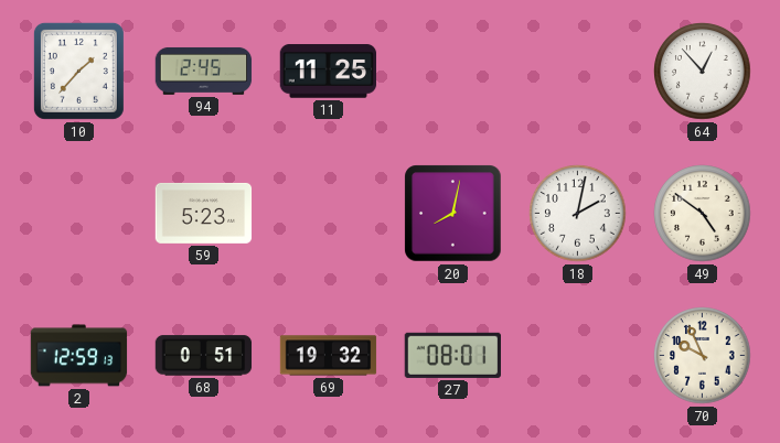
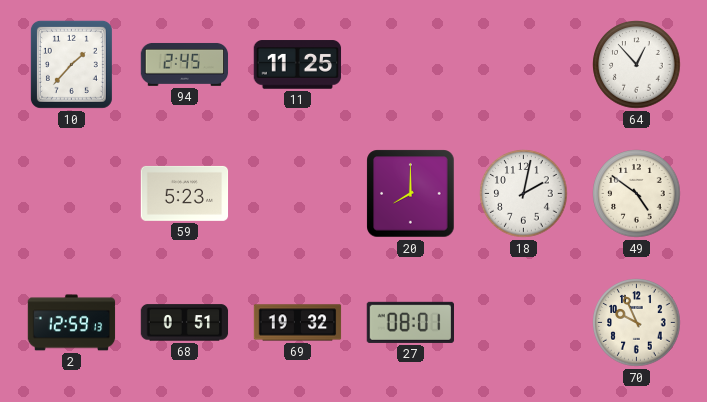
20: 8:02 -> 8:00 (411, 194)
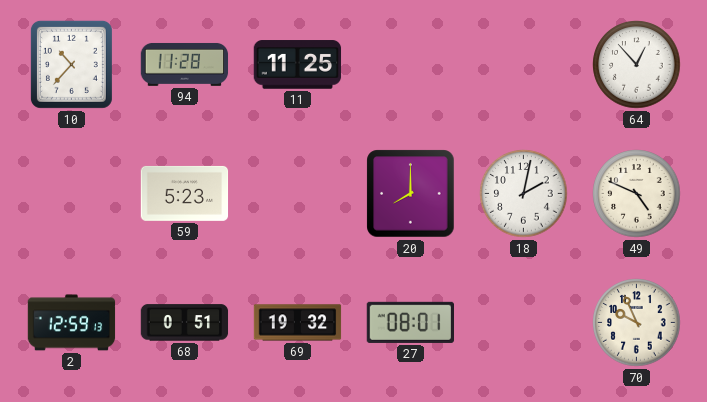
10: 1:37 -> 10:37 (71, 64)
94: 2:45 -> 11:28 (185, 64)
49: 4:51 -> 4:49 (637, 194)
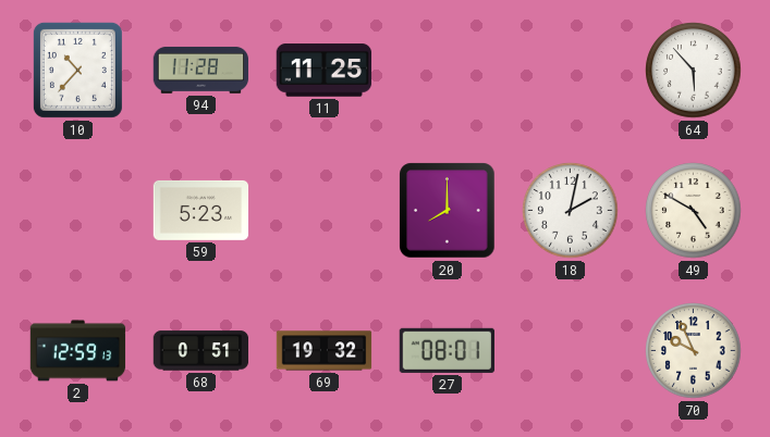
64: 12:53 -> 5:53 (694, 71)
49: 4:49 -> 4:50 (694, 211)
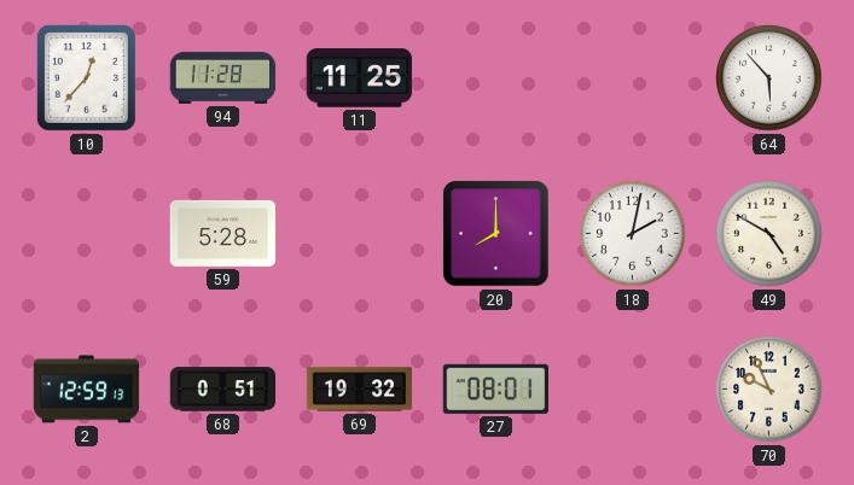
10: 10:37 -> 12:37 (86, 77)
59: 5:23 -> 5:28 (223, 233)
